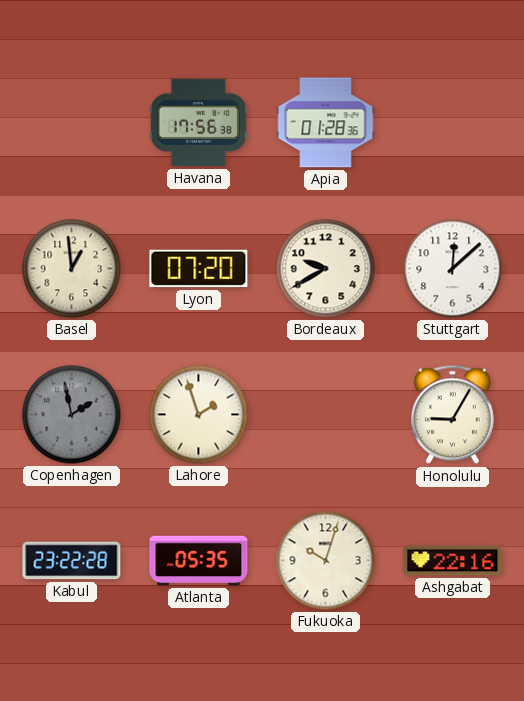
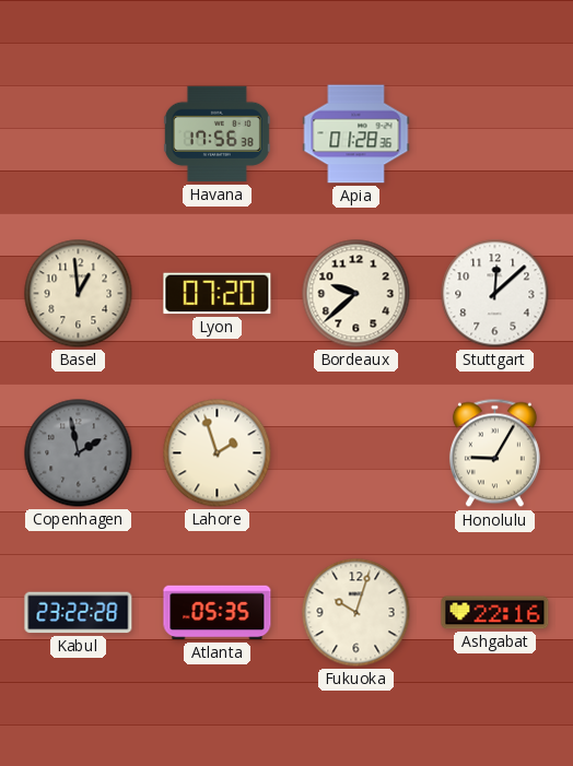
Bordeaux: 9:40 -> 9:38 (356, 294)
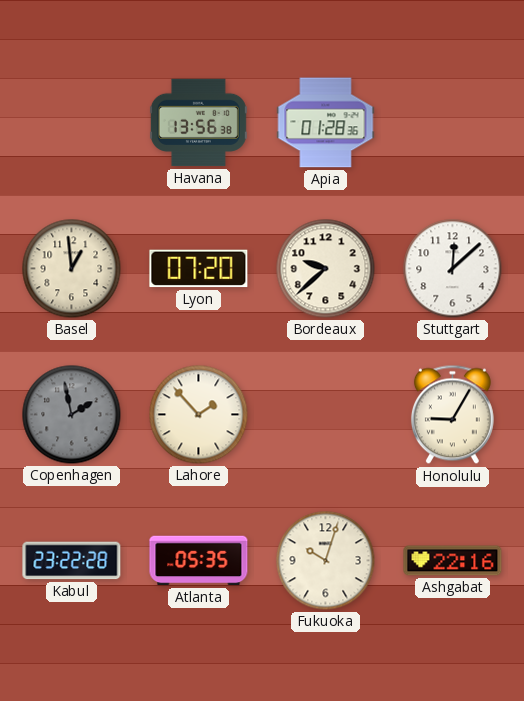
Havana: 17:56 -> 13:56 (198, 123)
Lahore: 1:57 -> 1:53 (199, 415)
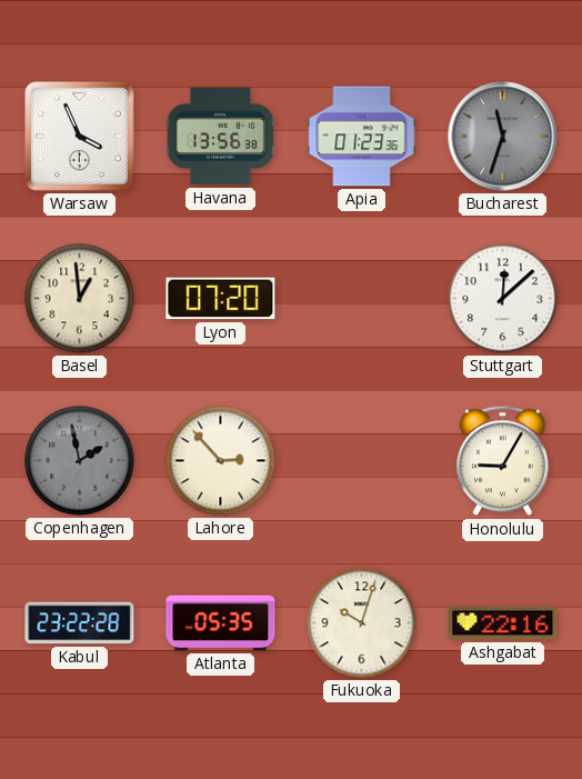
Warsaw: none -> 3:56 (79, 136)
Apia: 01:28 -> 01:23 (362, 137)
Bucharest: none -> 11:33 (503, 137)
Bordeaux: 9:38 -> none (326, 269)
Lahore: 1:53 -> 2:53 (221, 461)
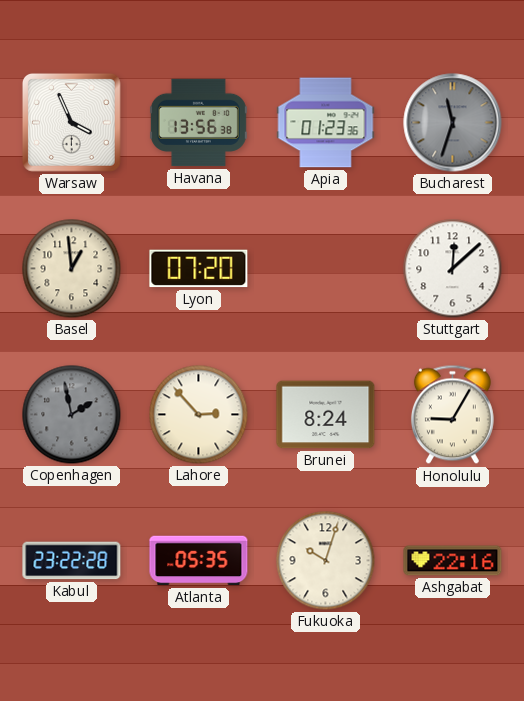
Brunei: none -> 8:24 (326, 415)
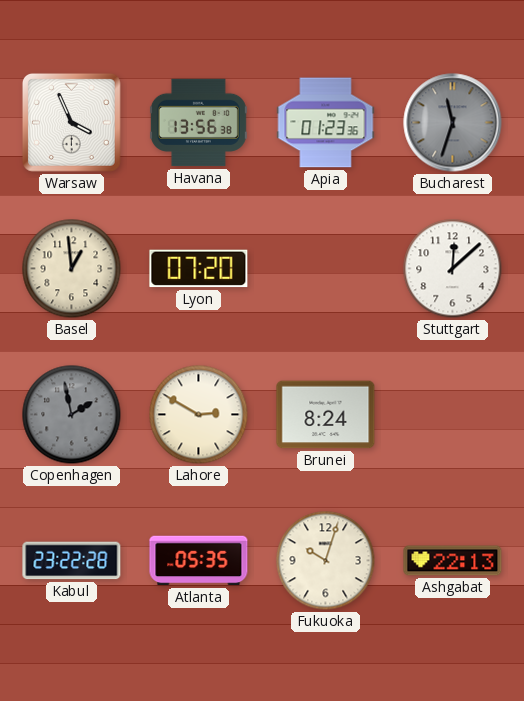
Lahore: 2:53 -> 2:50 (199, 415)
Honolulu: 9:05 -> none (452, 415)
Ashgabat: 22:16 -> 22:13 (453, 561)
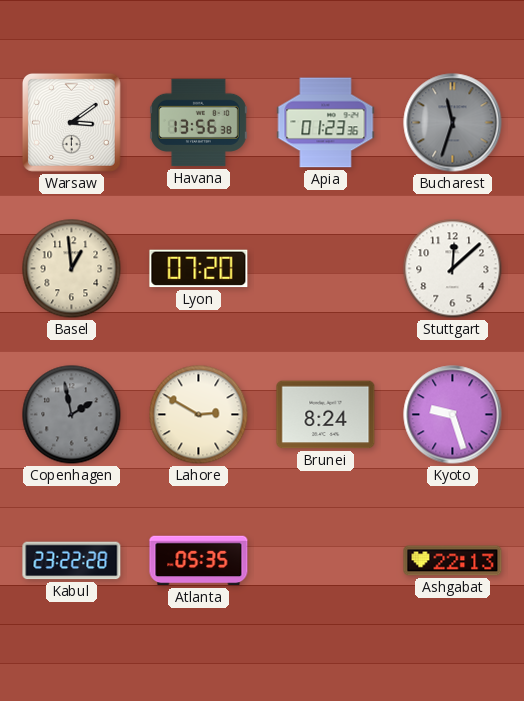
Warsaw: 3:56 -> 3:09 (71, 122)
Kyoto: none -> 9:27 (453, 415)
Fukuoka: 10:03 -> none (326, 561)
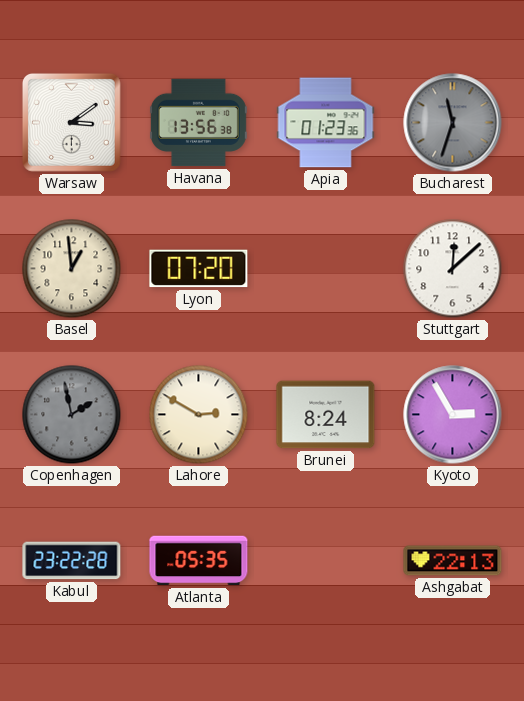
Kyoto: 9:27 -> 2:55 (453, 415)
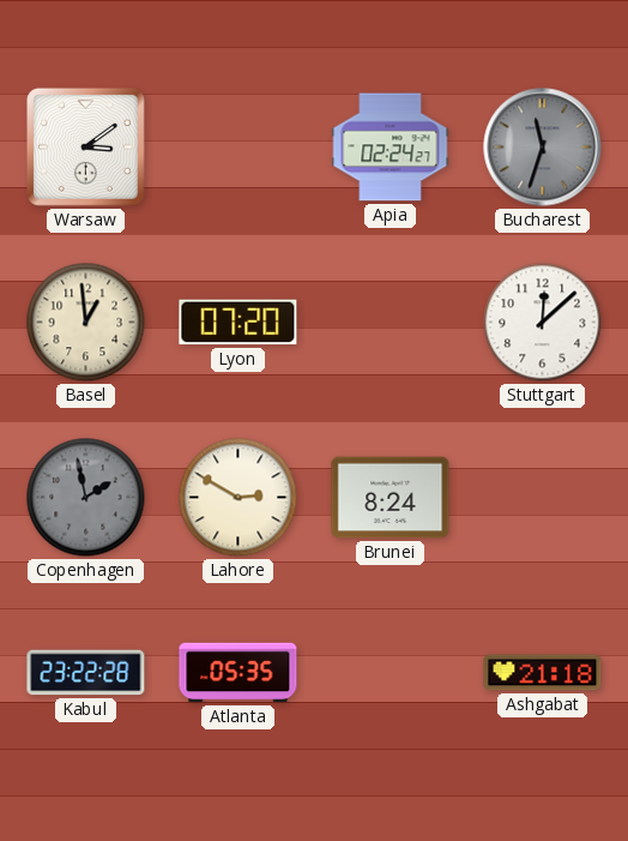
Havana: 13:56 -> none (198, 123)
Apia: 01:23 -> 02:24 (391, 148)
Kyoto: 2:55 -> none (453, 415)
Ashgabat: 22:13 -> 21:18 (543, 673)
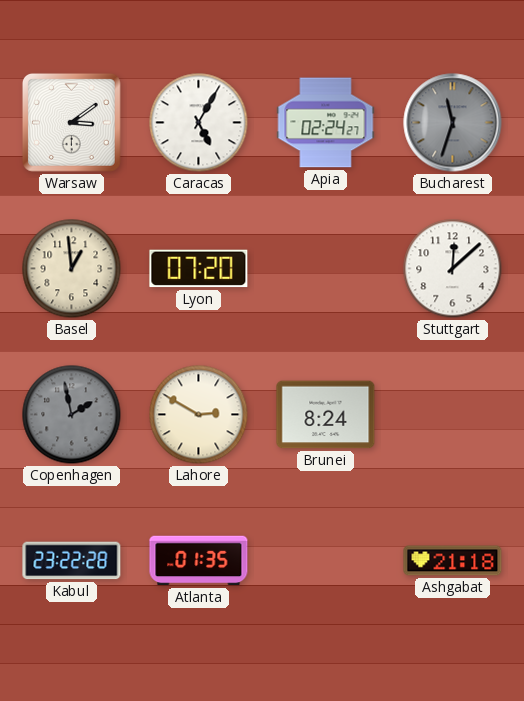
Caracas: none -> 5:05 (199, 123)
Atlanta: 05:35 -> 01:35 (199, 561)
